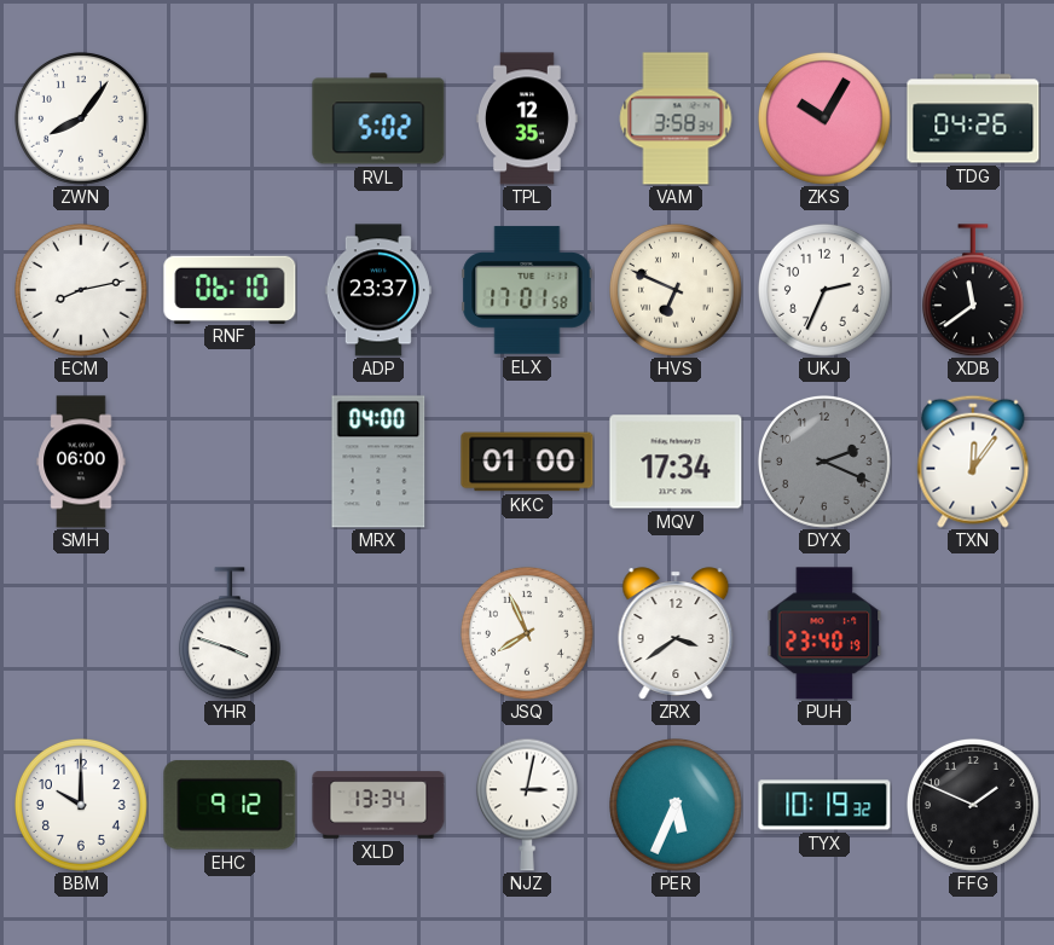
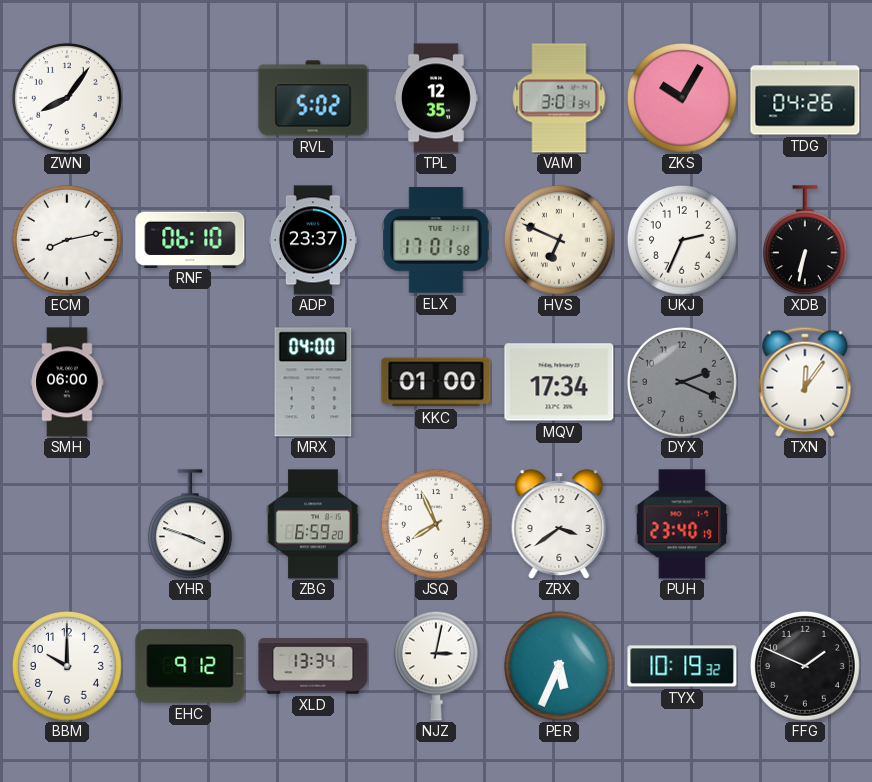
VAM: 3:58 -> 3:01 (559, 98)
XDB: 11:39 -> 6:32 (805, 240)
ZBG: none -> 6:59 (313, 524)
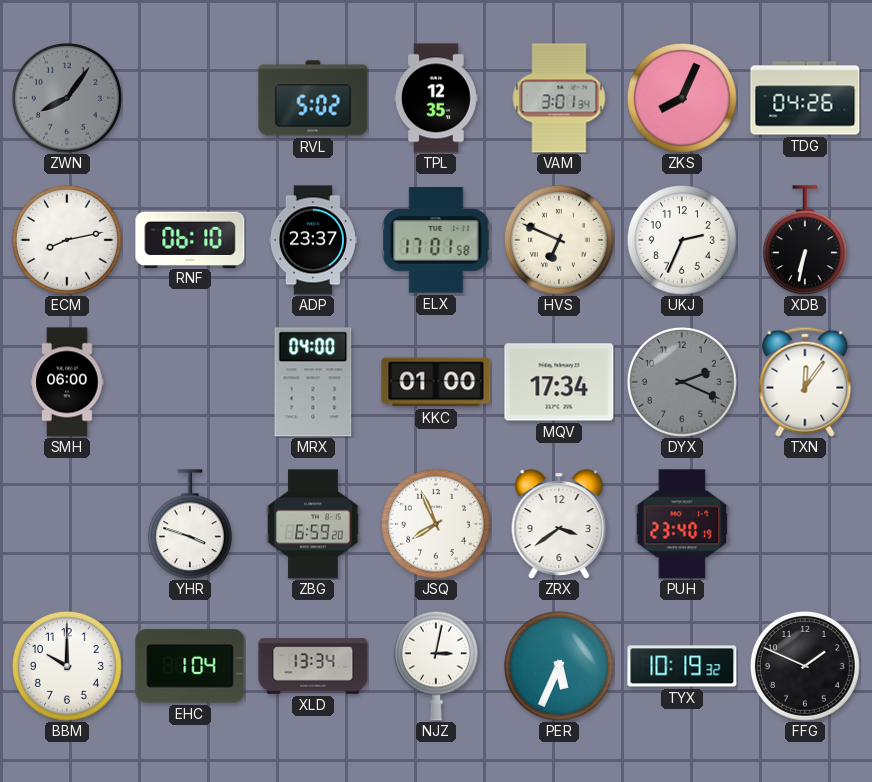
ZWN dial: white -> grey (68, 99)
ZKS: 10:05 -> 8:04 (683, 99)
EHC: 9:12 -> 1:04 (190, 666)
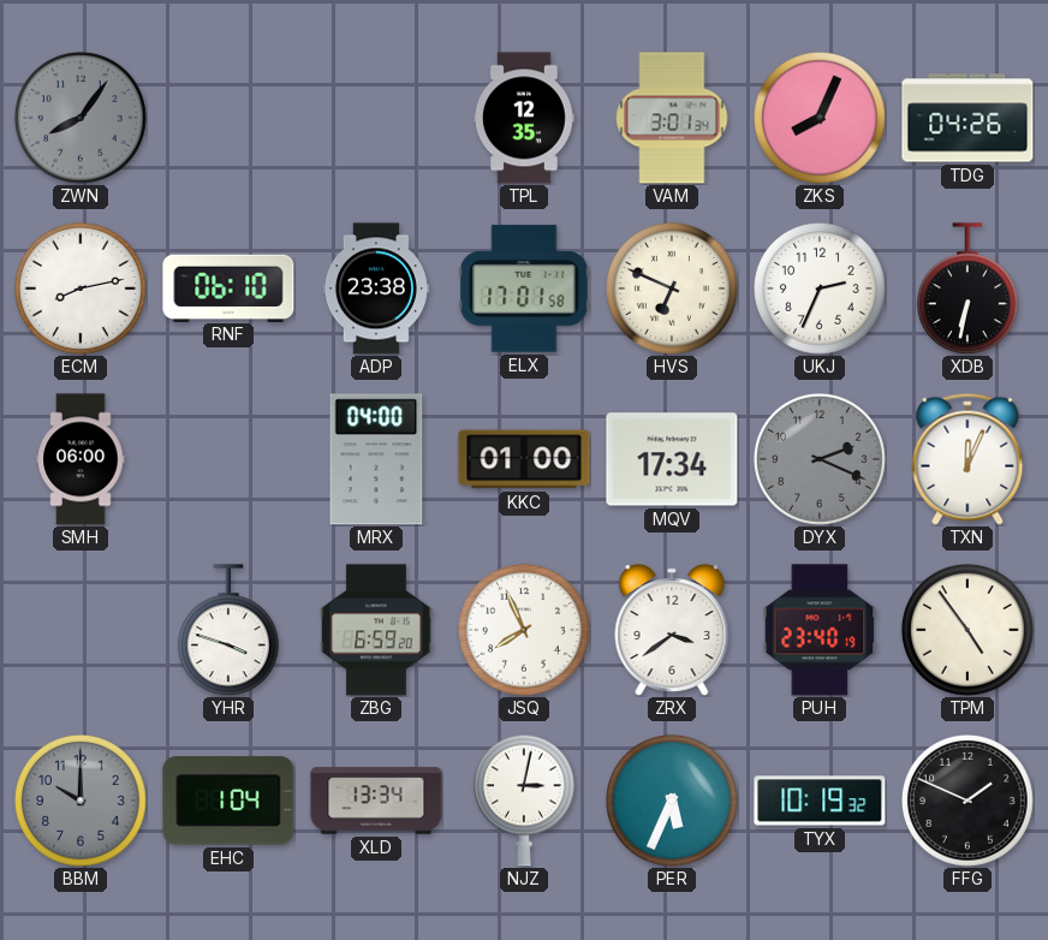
RVL: 5:02 -> none (313, 98)
ADP: 23:37 -> 23:38 (376, 288)
TXN: 12:06 -> 12:04 (967, 459)
TPM: none -> 4:54 (969, 631)
BBM dial: white -> grey (82, 802)
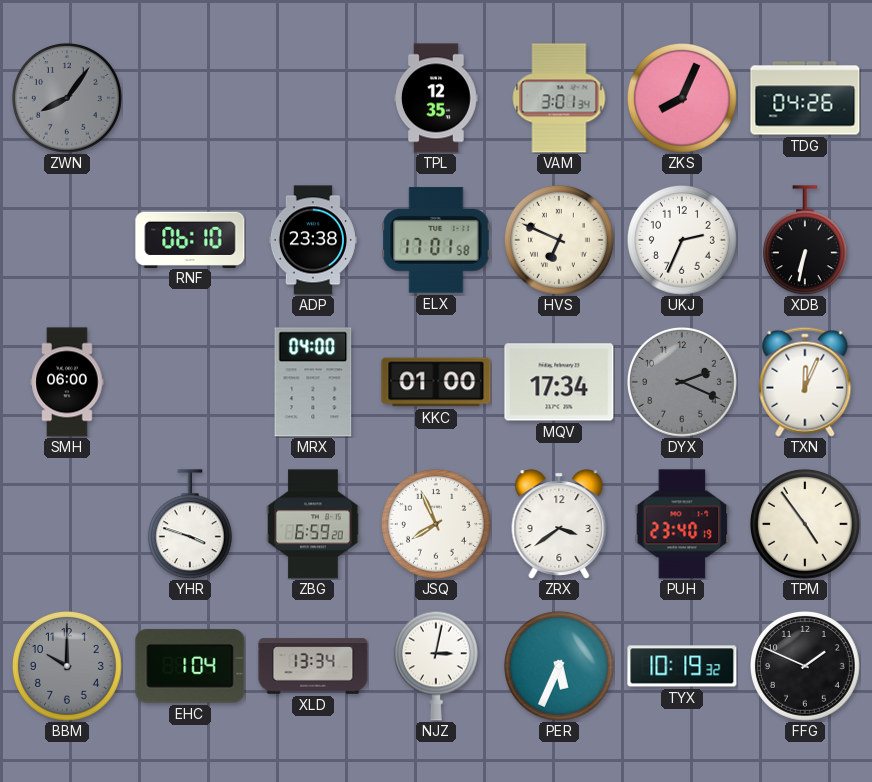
ECM: 8:13 -> none (82, 290)
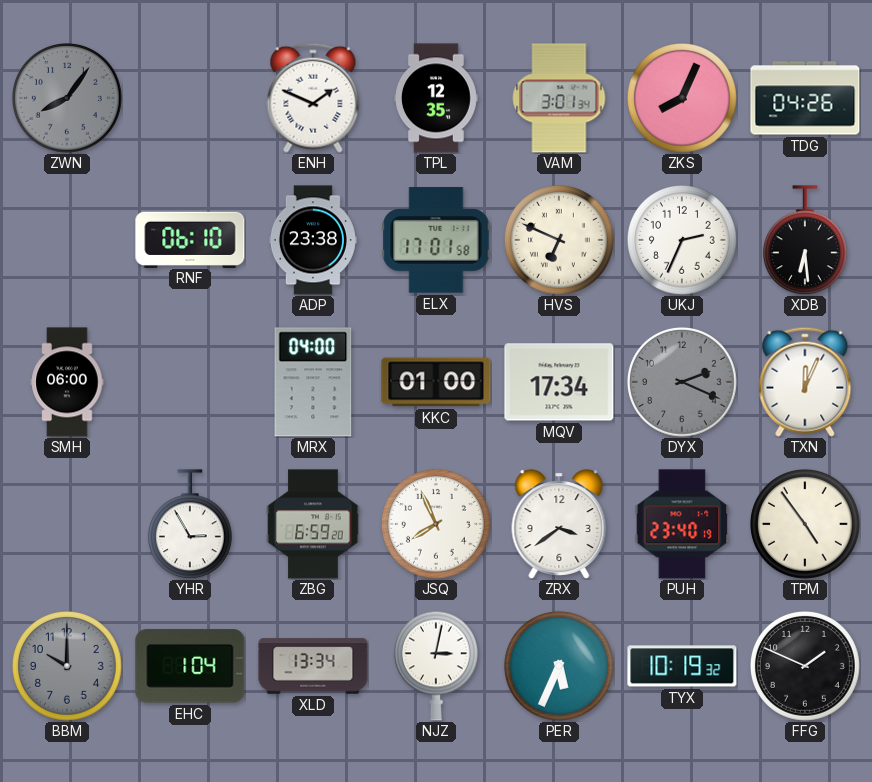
ENH: none -> 1:49 (313, 98)
XDB: 6:32 -> 6:29 (805, 240)
YHR: 3:48 -> 2:55 (190, 524)
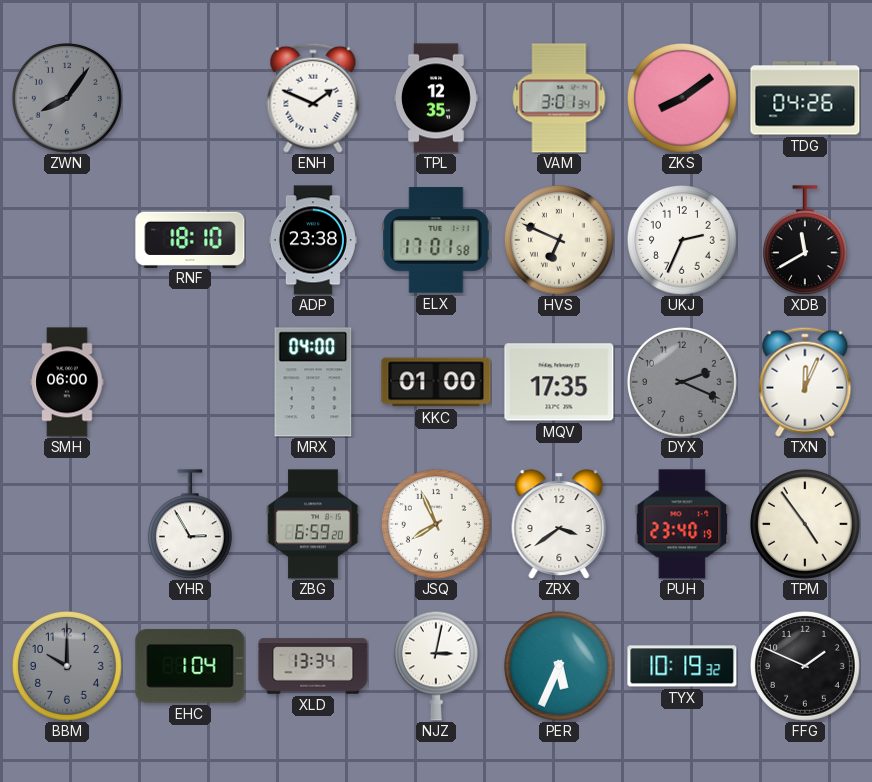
ZKS: 8:04 -> 8:09 (683, 99)
RNF: 06:10 -> 18:10 (190, 239)
XDB: 6:29 -> 11:40 (805, 240)
MQV: 17:34 -> 17:35 (559, 382)
